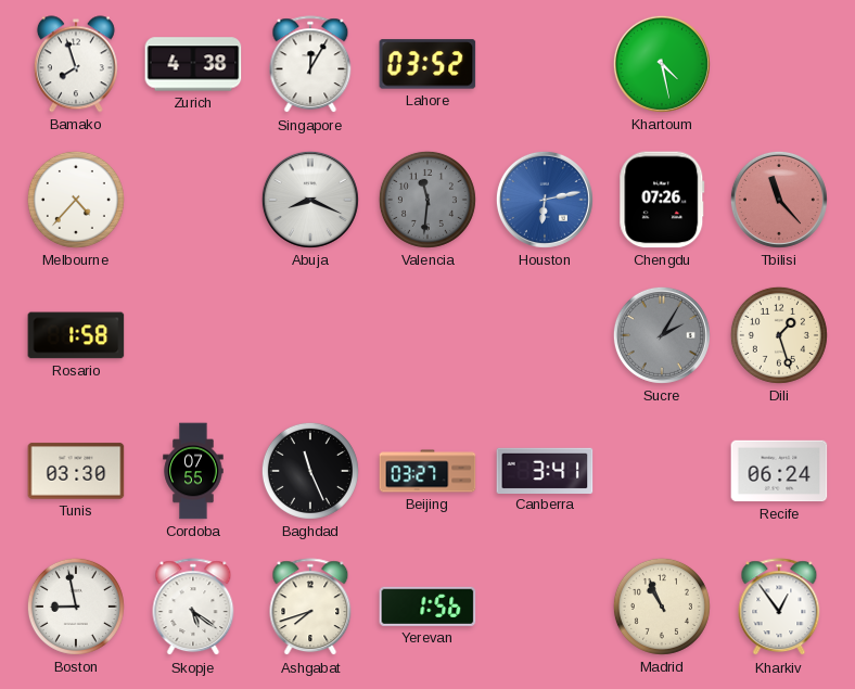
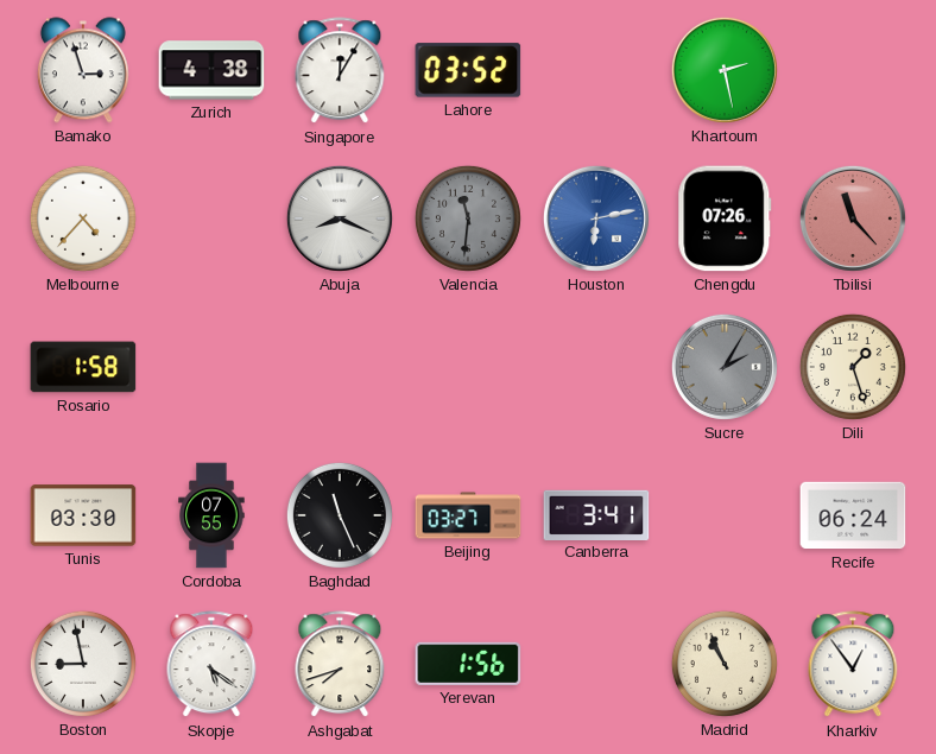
Bamako: 7:57 -> 2:57 (83, 70)
Khartoum: 4:28 -> 2:28 (725, 70)
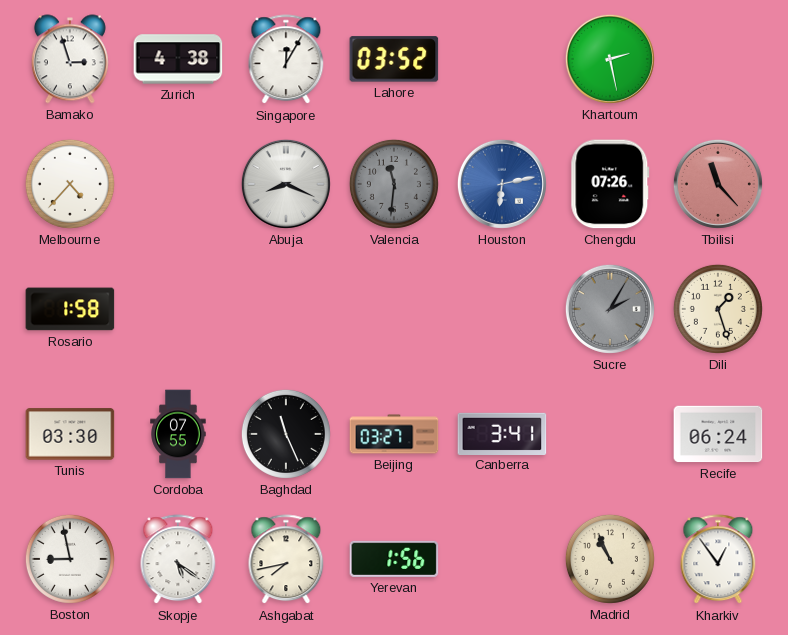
Ashgabat: 7:42 -> 7:43 (286, 560)
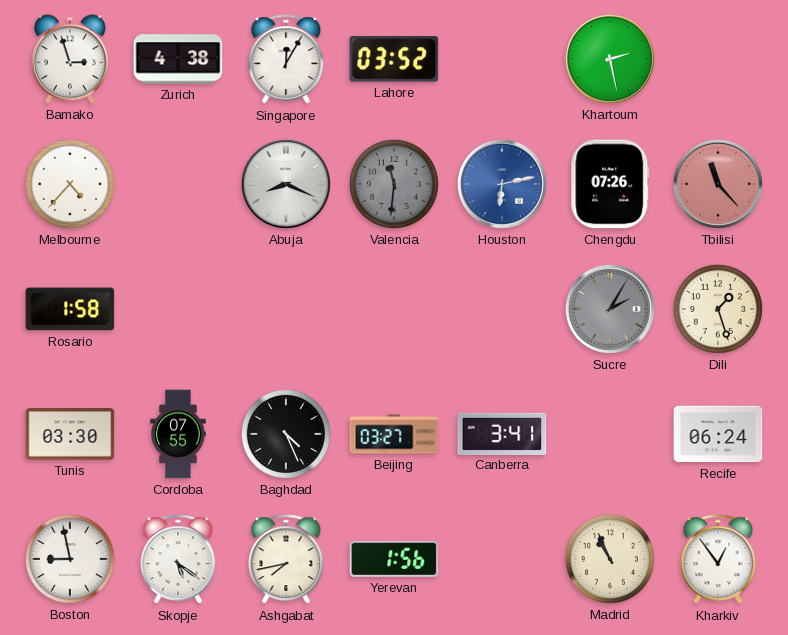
Baghdad: 11:26 -> 4:26 (286, 434)
